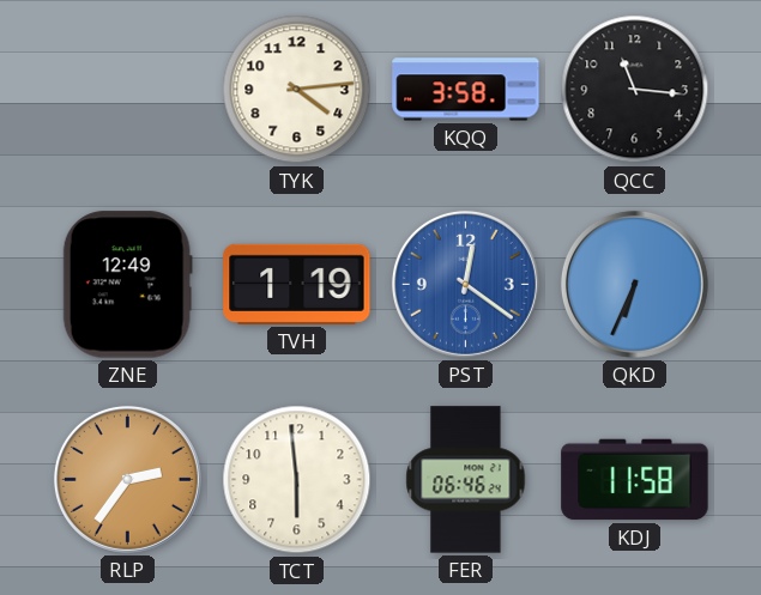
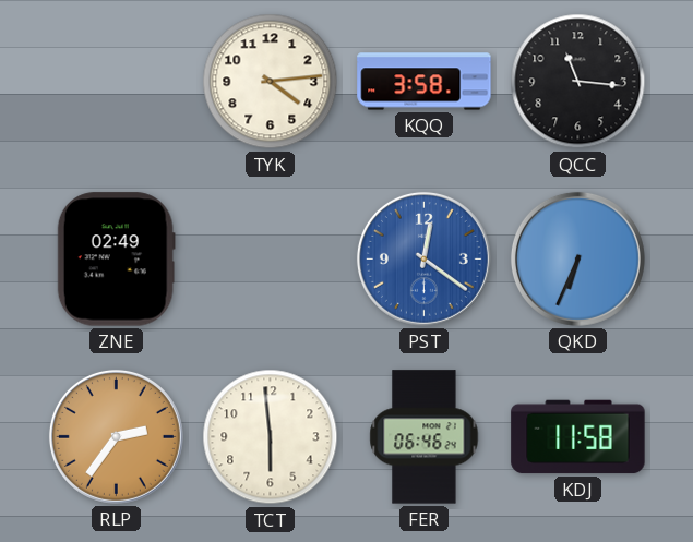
ZNE: 12:49 -> 02:49 (116, 260)
TVH: 1:19 -> none (297, 284)
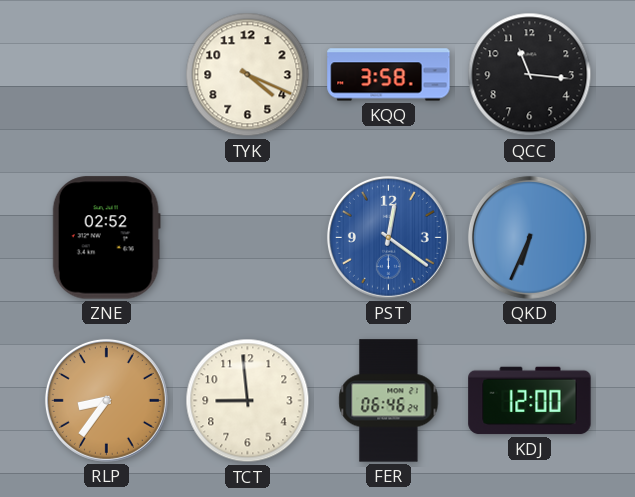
TYK: 4:14 -> 4:19 (248, 75)
ZNE: 02:49 -> 02:52 (106, 238)
RLP: 2:36 -> 8:36 (106, 400)
TCT: 5:59 -> 8:59 (248, 401)
KDJ: 11:58 -> 12:00 (530, 401)
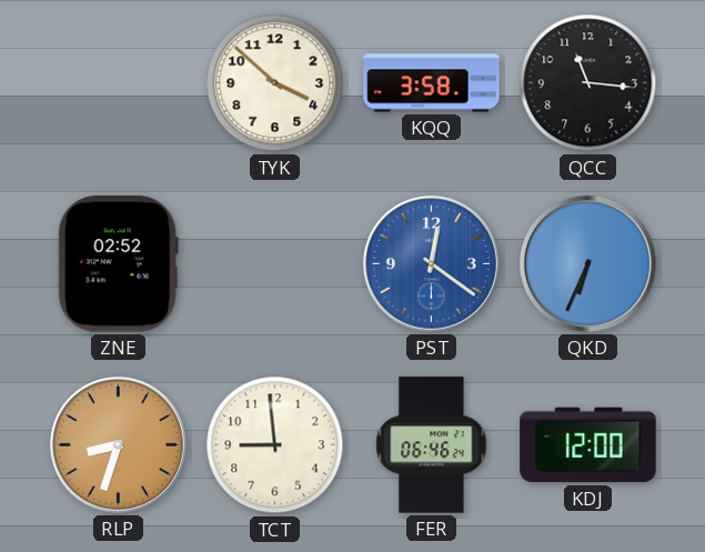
TYK: 4:19 -> 3:52 (275, 83)
RLP: 8:36 -> 8:33 (118, 444)
